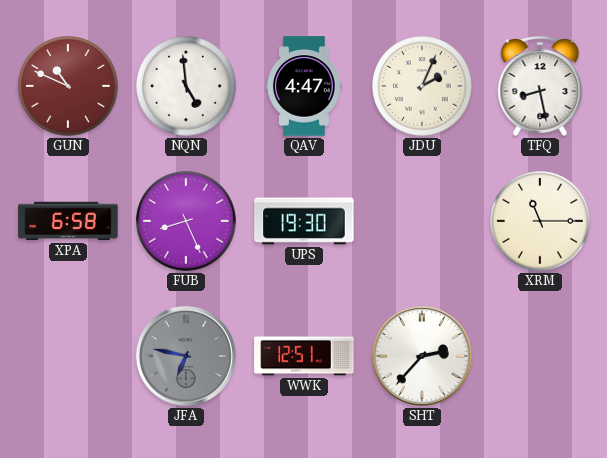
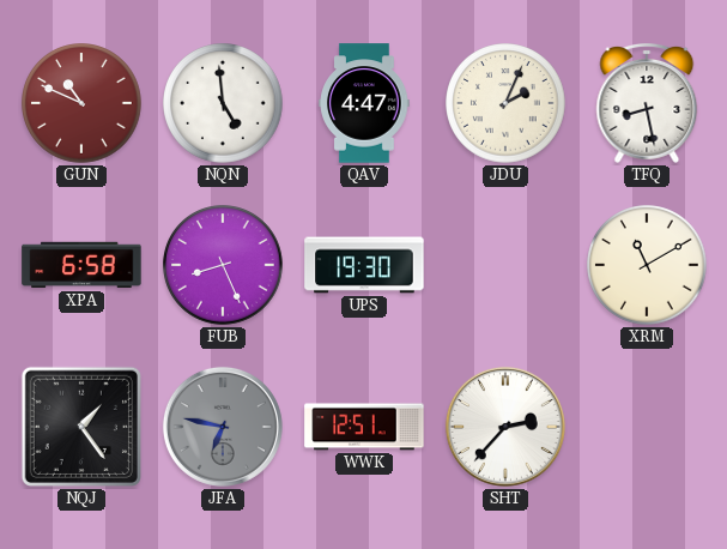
XRM: 11:15 -> 11:10 (647, 265)
NQJ: none -> 1:24 (81, 427)
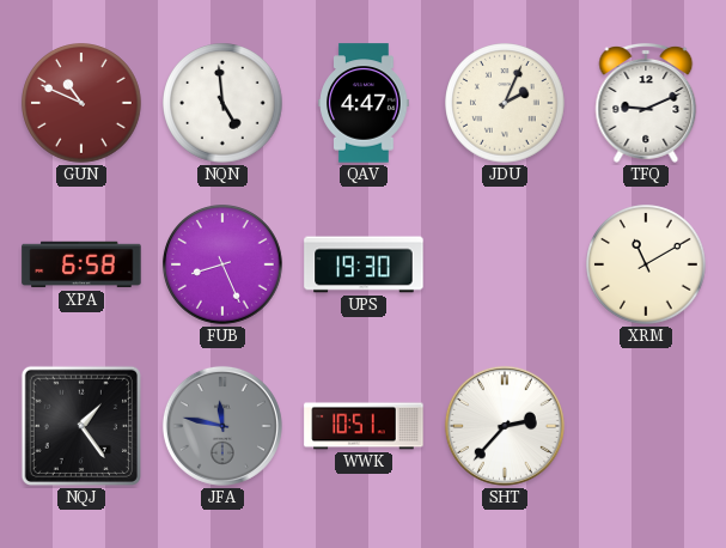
TFQ: 8:28 -> 9:11 (646, 104)
JFA: 6:47 -> 11:47 (222, 426)
WWK: 12:51 -> 10:51 (364, 426)
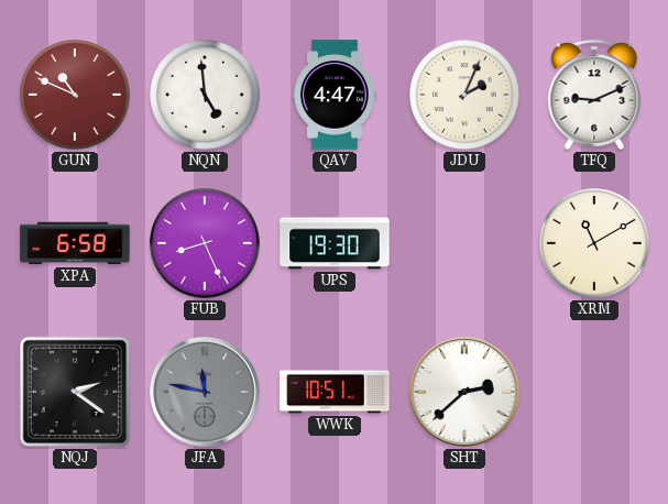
NQJ: 1:24 -> 2:21 (75, 392)
SHT: 2:37 -> 2:38 (464, 392)
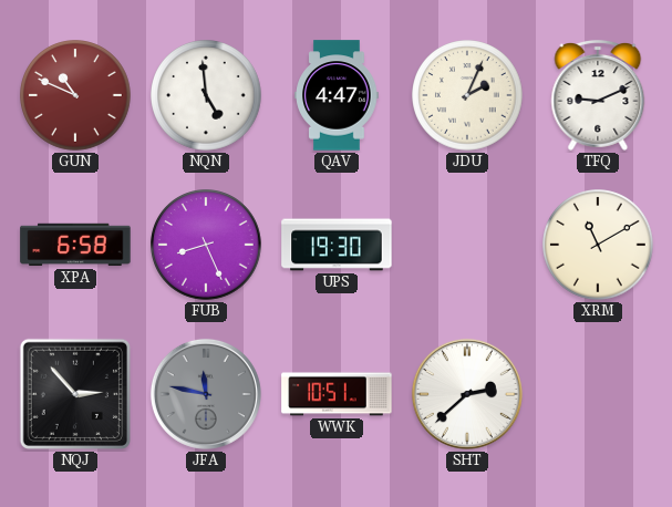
NQJ: 2:21 -> 2:53 (75, 394)
